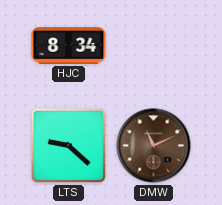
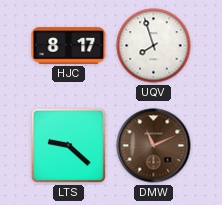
HJC: 8:34 -> 8:17 (69, 46)
UQV: none -> 7:57 (154, 46)
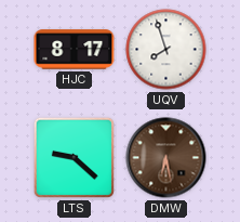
DMW: 11:11 -> 6:28 (166, 158)
